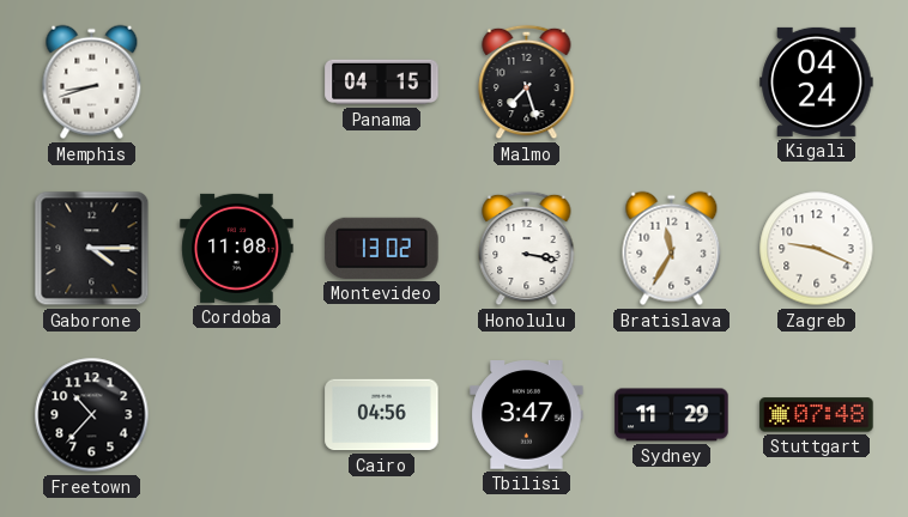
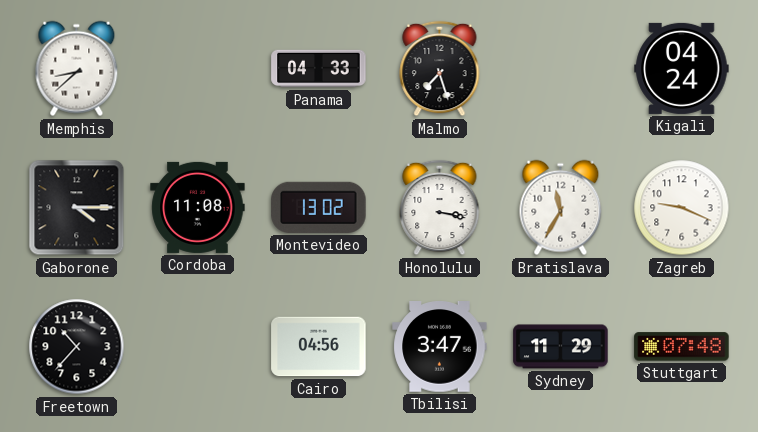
Memphis: 8:42 -> 8:38 (77, 69)
Panama: 04:15 -> 04:33 (319, 69)
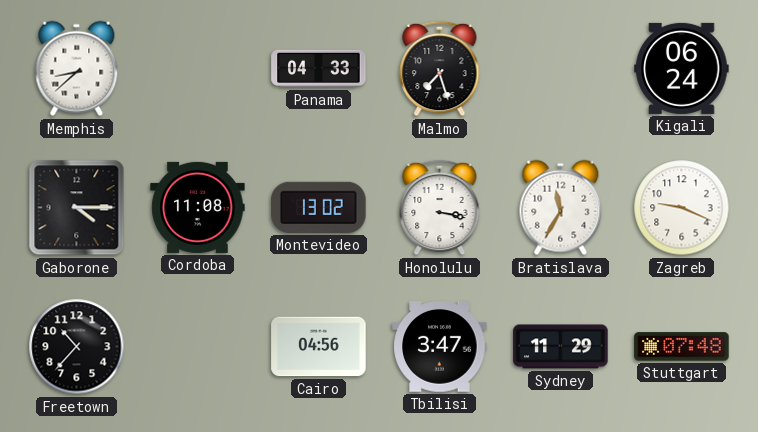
Kigali: 04:24 -> 06:24 (682, 68)
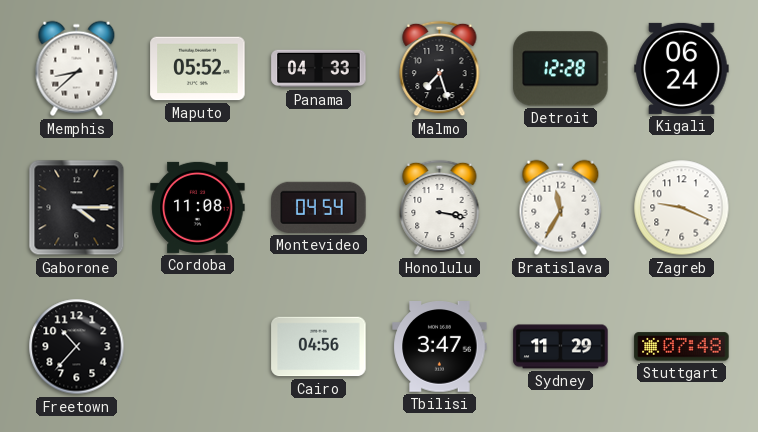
Maputo: none -> 05:52 (198, 69)
Detroit: none -> 12:28 (561, 69)
Montevideo: 13:02 -> 04:54 (319, 207)
